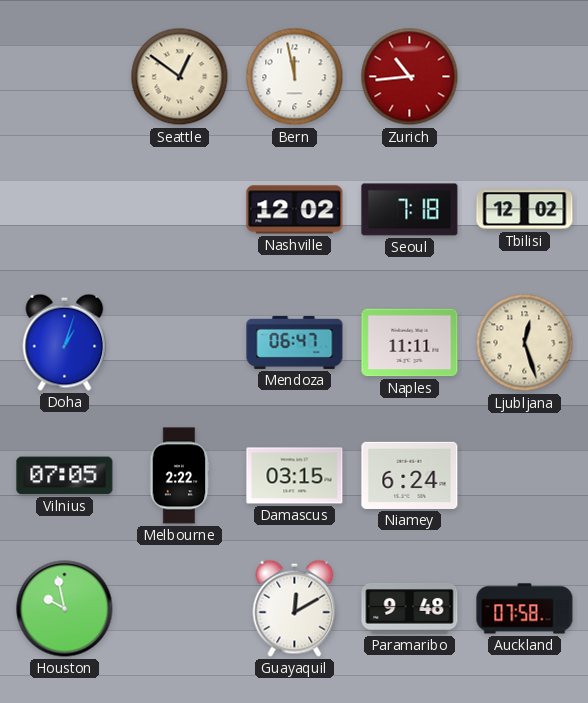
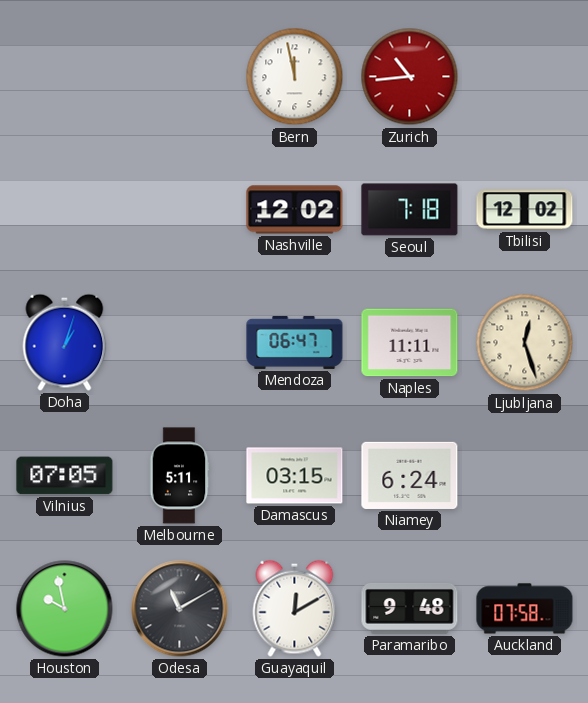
Seattle: 12:51 -> none (180, 77)
Melbourne: 2:22 -> 5:11 (179, 476)
Odesa: none -> 11:10 (180, 609)
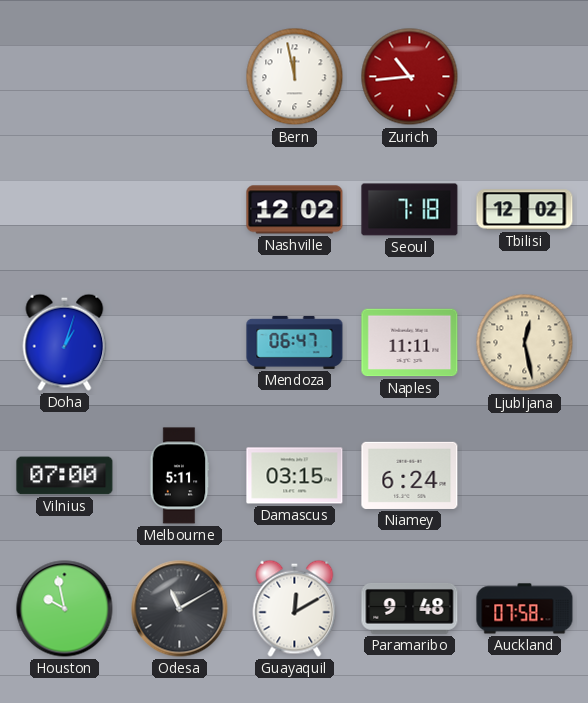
Ljubljana: 12:27 -> 12:28 (525, 343)
Vilnius: 07:05 -> 07:00 (65, 476)
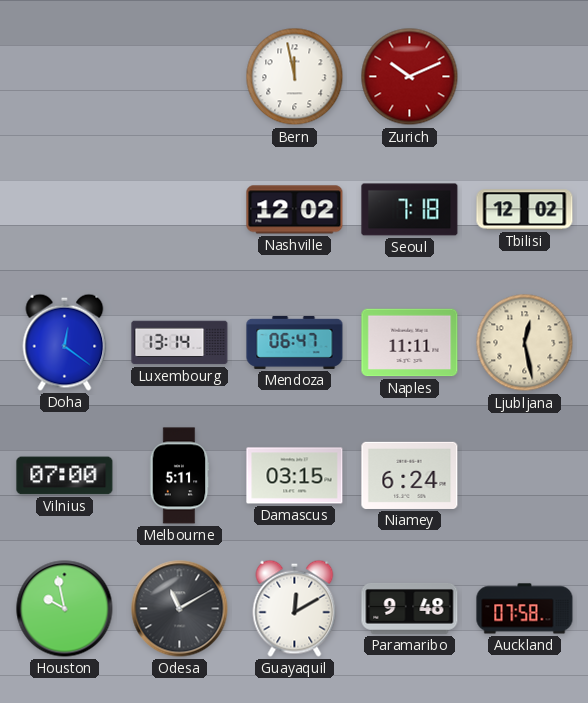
Zurich: 10:44 -> 10:11 (410, 77)
Doha: 1:03 -> 12:21 (65, 342)
Luxembourg: none -> 13:14 (180, 343)
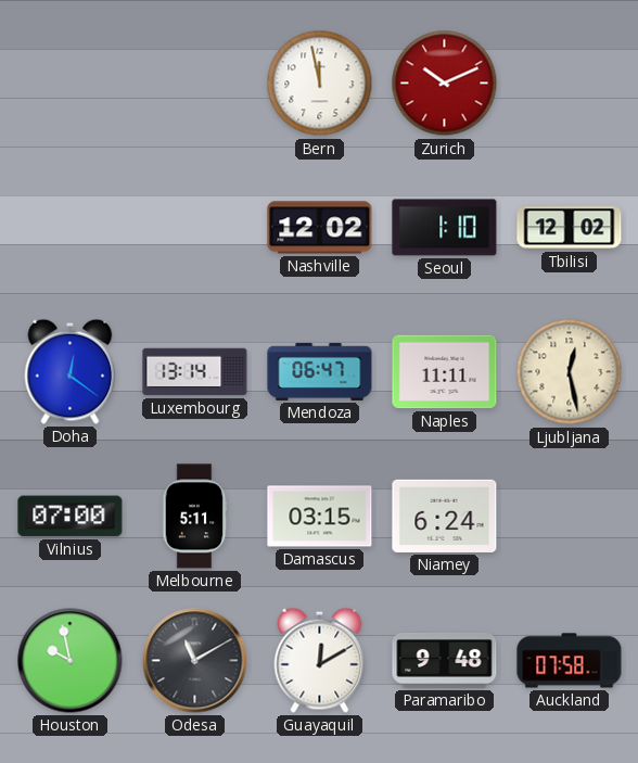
Seoul: 7:18 -> 1:10 (445, 228)
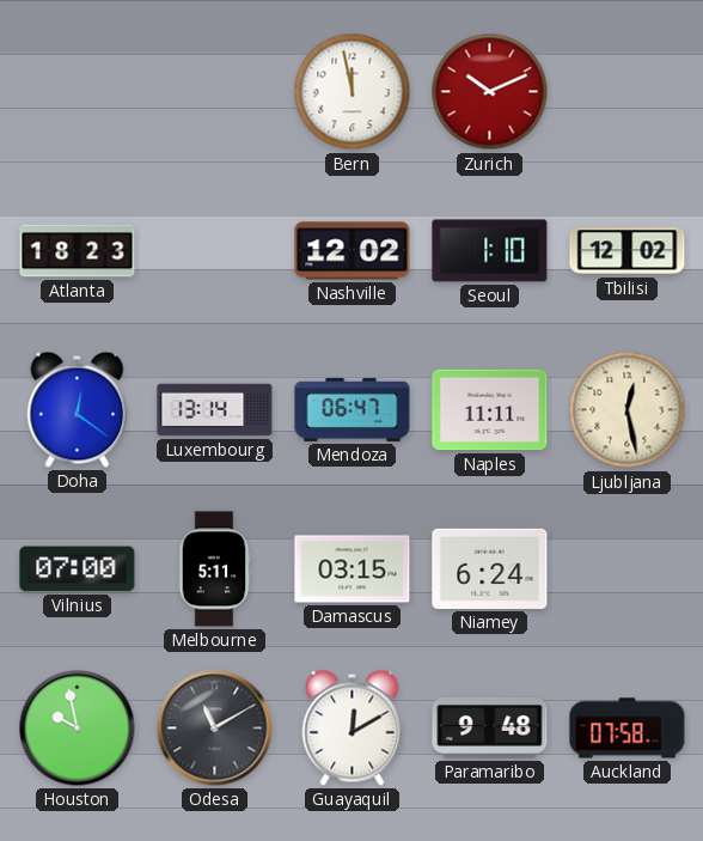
Atlanta: none -> 18:23 (78, 251)
